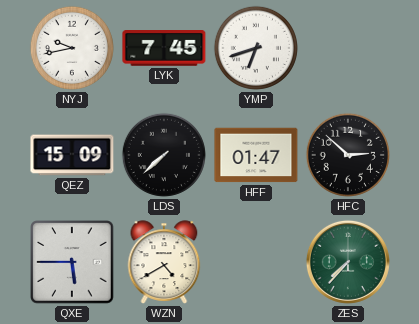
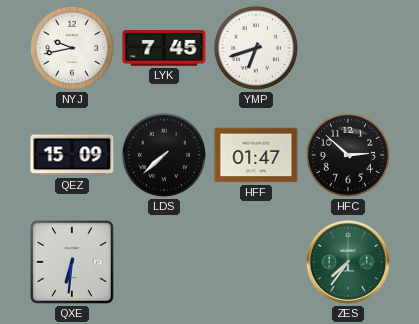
QXE: 5:45 -> 6:31 (72, 262)
WZN: 4:40 -> none (164, 262)
ZES: 7:37 -> 7:36 (348, 262)
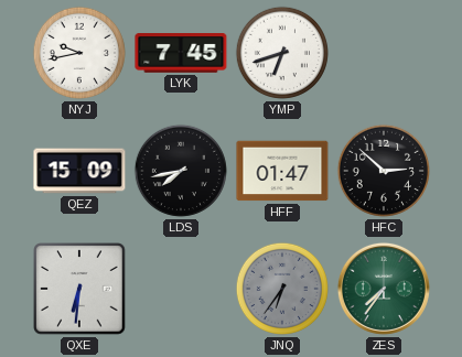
LDS: 7:38 -> 7:43 (181, 171)
JNQ: none -> 6:36 (282, 289)
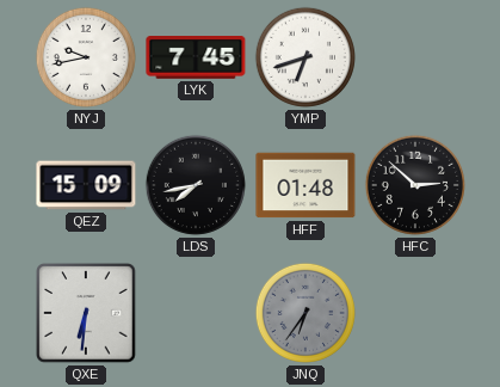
HFF: 01:47 -> 01:48 (305, 185)
ZES: 7:36 -> none (384, 289)
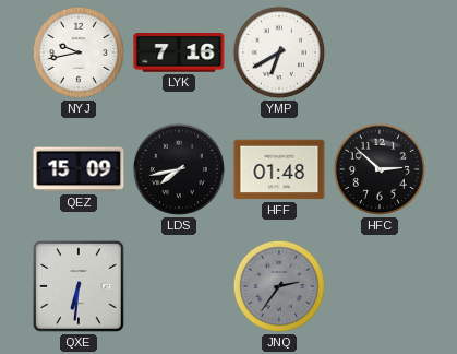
LYK: 7:45 -> 7:16 (179, 52)
YMP: 6:42 -> 6:40 (279, 52)
JNQ: 6:36 -> 2:36 (279, 286)
